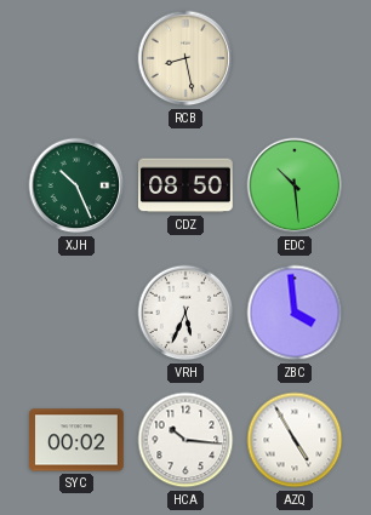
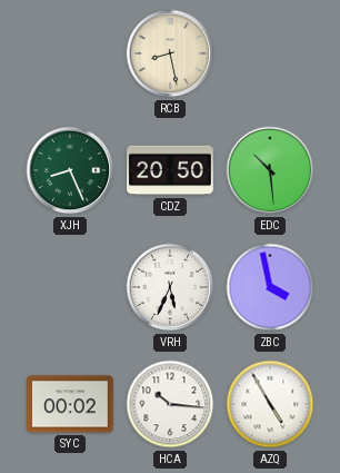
XJH: 10:26 -> 8:26 (70, 170)
CDZ: 08:50 -> 20:50 (171, 170)
ZBC: 3:59 -> 3:58 (270, 287)
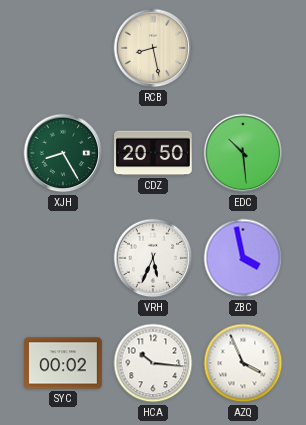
XJH: 8:26 -> 8:25 (63, 153)
AZQ: 4:55 -> 3:56 (243, 363)
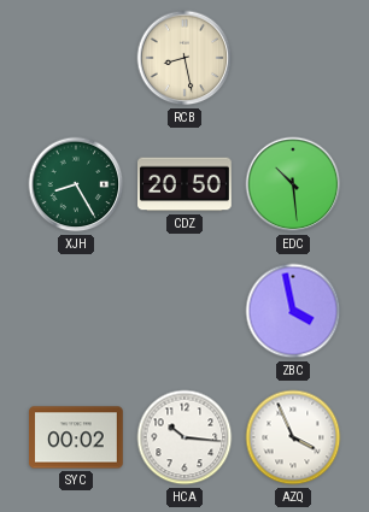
VRH: 5:34 -> none (153, 258)
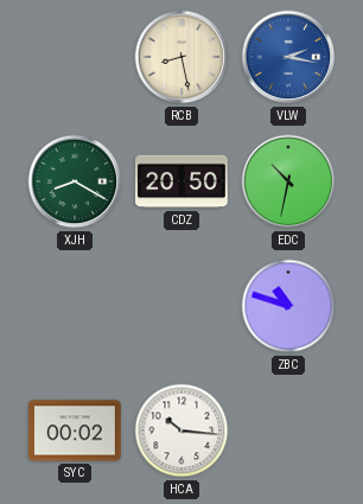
VLW: none -> 2:17 (288, 57)
XJH: 8:25 -> 8:20 (75, 181)
EDC: 10:29 -> 10:32 (288, 181)
ZBC: 3:58 -> 10:48 (288, 306)
AZQ: 3:56 -> none (293, 437)
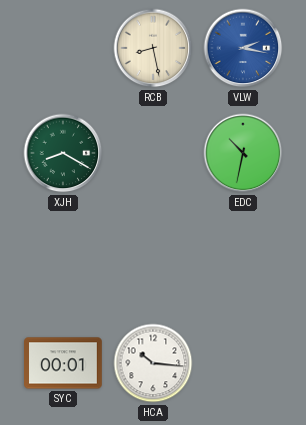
CDZ: 20:50 -> none (183, 181)
ZBC: 10:48 -> none (288, 306)
SYC: 00:02 -> 00:01 (64, 363)
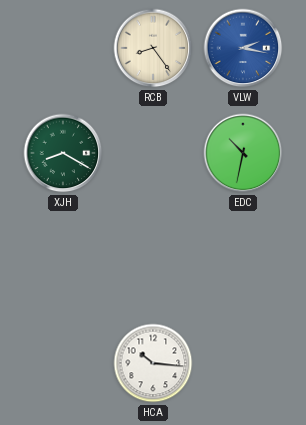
RCB: 8:28 -> 8:24 (153, 48)
SYC: 00:01 -> none (64, 363)
